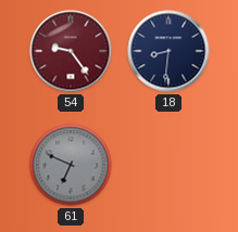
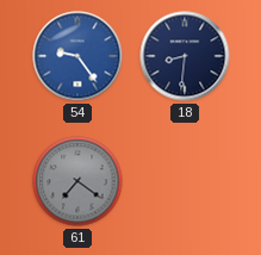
54 dial: burgundy -> blue (77, 56)
61: 6:49 -> 7:21 (77, 181)
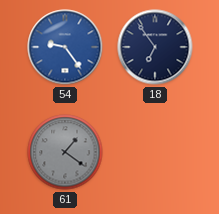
18: 8:31 -> 6:54 (155, 47)
61: 7:21 -> 1:21 (65, 152)
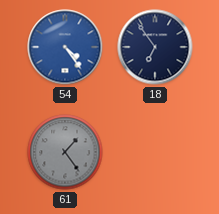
54: 9:24 -> 4:24 (65, 47)
61: 1:21 -> 1:24 (65, 152)
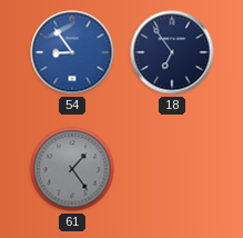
54: 4:24 -> 8:54 (72, 52)
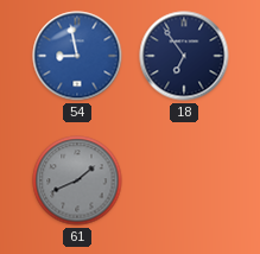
54: 8:54 -> 8:58 (77, 56)
61: 1:24 -> 1:41 (77, 180)
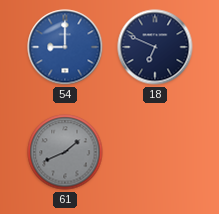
54: 8:58 -> 9:00 (65, 47)
18: 6:54 -> 6:49 (155, 47)
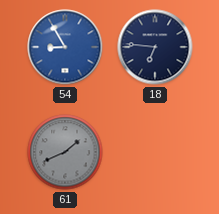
54: 9:00 -> 8:55 (65, 47)
18: 6:49 -> 6:46 (155, 47)
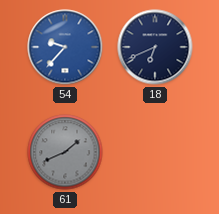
54: 8:55 -> 9:37 (65, 47)
18: 6:46 -> 6:41 (155, 47)
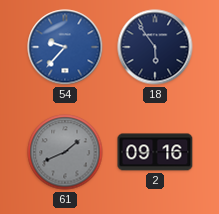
18: 6:41 -> 5:54 (155, 47)
2: none -> 09:16 (155, 152)
